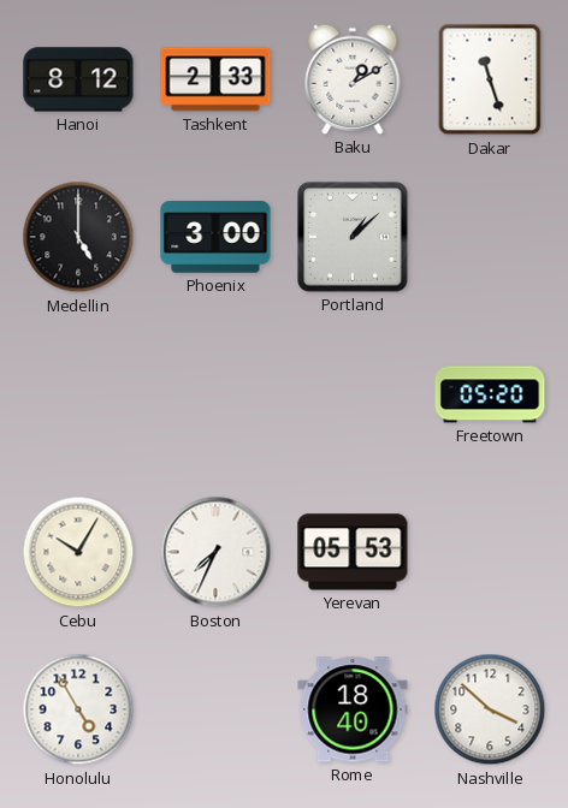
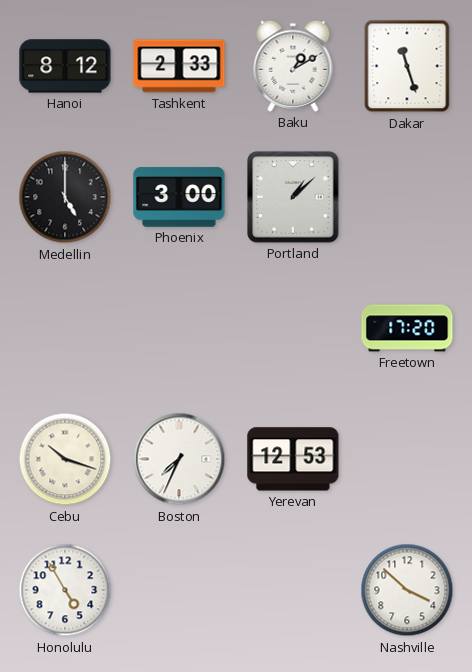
Freetown: 05:20 -> 17:20 (407, 328)
Cebu: 10:05 -> 10:18 (65, 459)
Yerevan: 05:53 -> 12:53 (293, 459)
Rome: 18:40 -> none (353, 709)
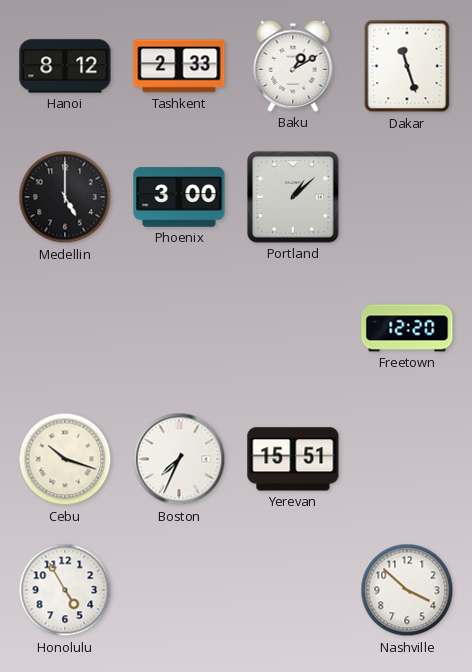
Freetown: 17:20 -> 12:20 (407, 328)
Yerevan: 12:53 -> 15:51 (293, 459)
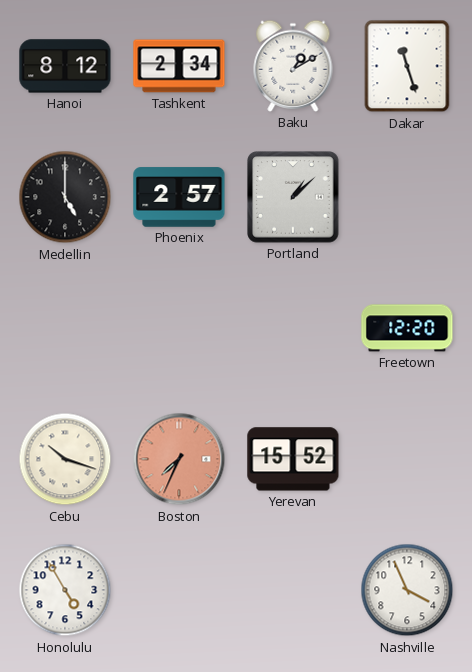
Tashkent: 2:33 -> 2:34 (179, 66)
Phoenix: 3:00 -> 2:57 (179, 197)
Boston dial: white -> salmon (179, 459)
Yerevan: 15:51 -> 15:52 (293, 459)
Nashville: 3:52 -> 3:56 (407, 590)
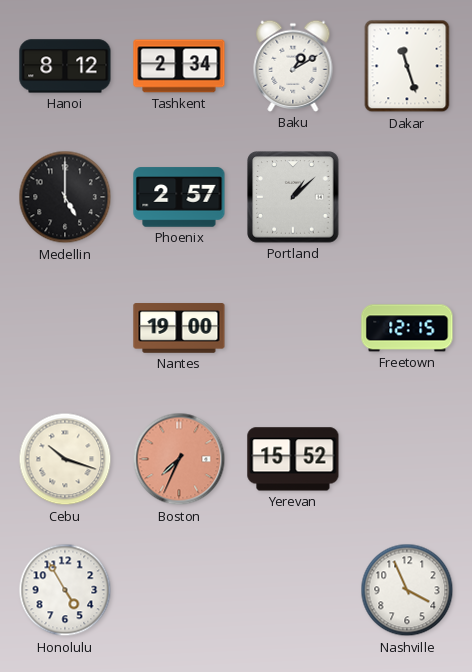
Nantes: none -> 19:00 (179, 328)
Freetown: 12:20 -> 12:15 (407, 328)
